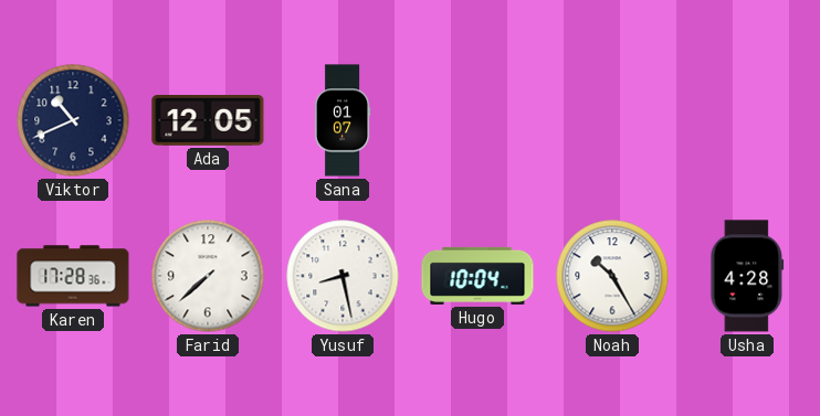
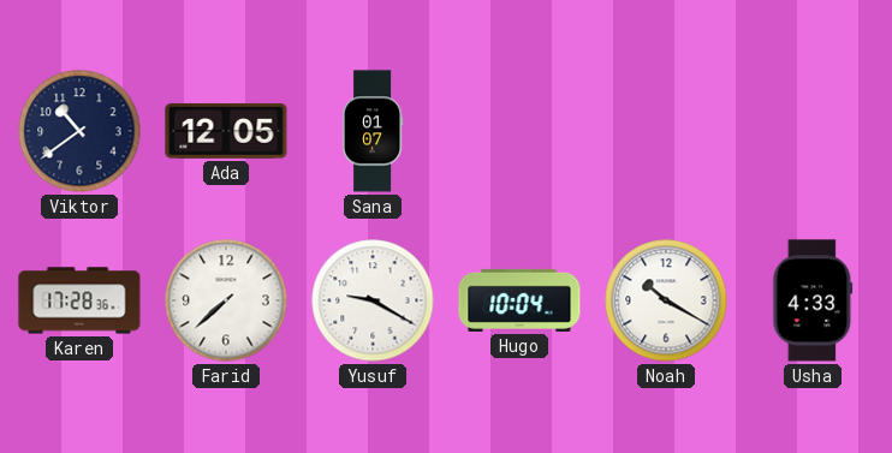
Viktor: 10:41 -> 10:39 (79, 131)
Yusuf: 8:28 -> 9:20 (373, 300)
Noah: 10:25 -> 10:20 (666, 300)
Usha: 4:28 -> 4:33 (813, 300)
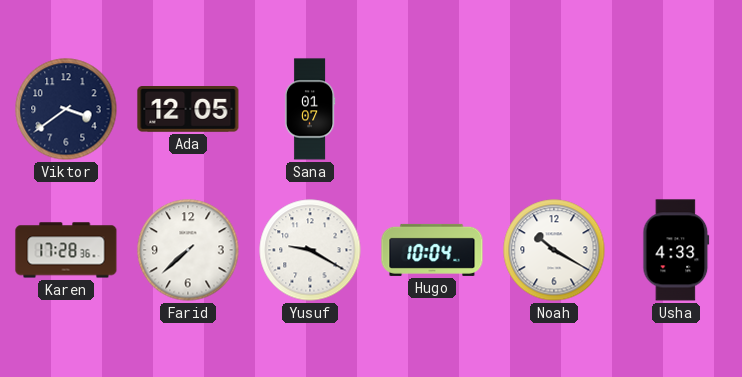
Viktor: 10:39 -> 3:39 (66, 109)
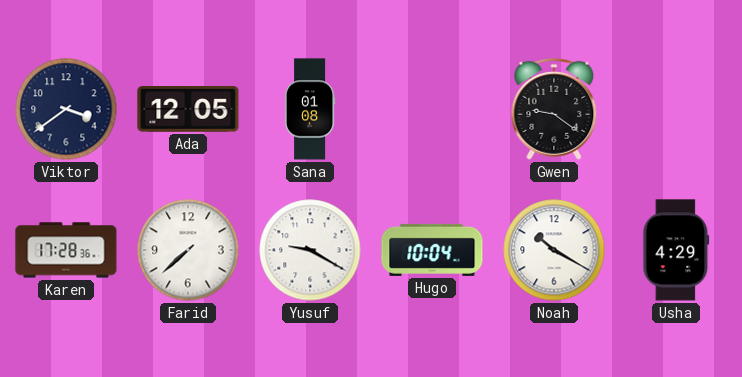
Sana: 01:07 -> 01:08 (310, 109)
Gwen: none -> 9:21 (554, 109)
Usha: 4:33 -> 4:29 (676, 250)
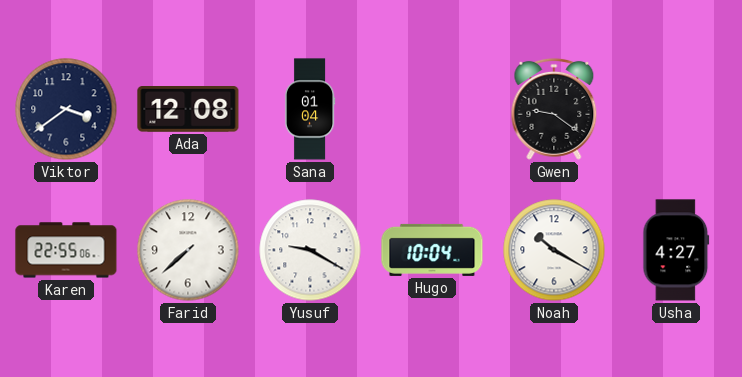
Ada: 12:05 -> 12:08 (188, 110)
Sana: 01:08 -> 01:04 (310, 109)
Karen: 17:28 -> 22:55 (66, 250)
Usha: 4:29 -> 4:27 (676, 250)
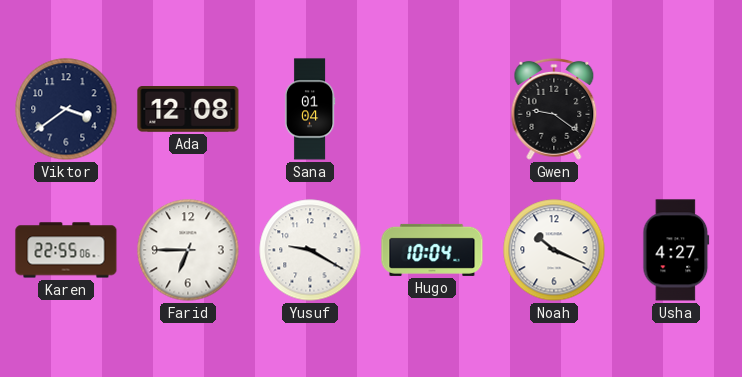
Farid: 7:38 -> 6:45 (188, 250)
Noah: 10:20 -> 10:19 (554, 250)
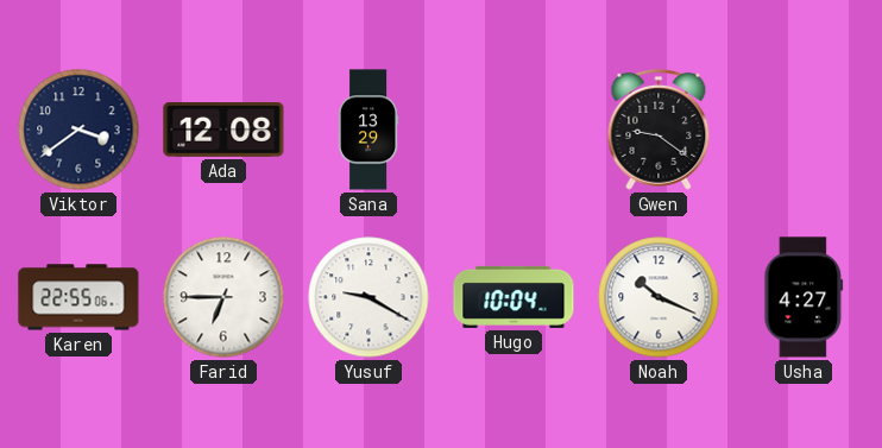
Sana: 01:04 -> 13:29 (368, 130)
